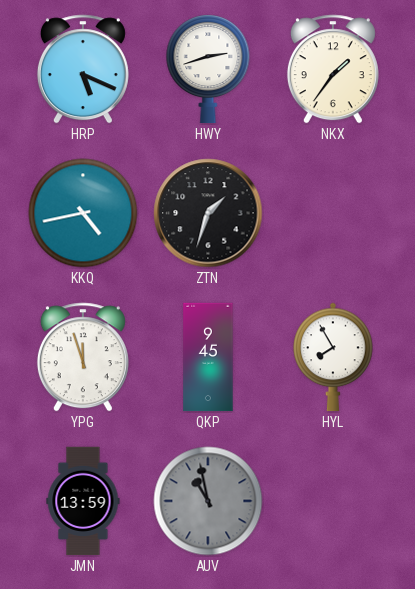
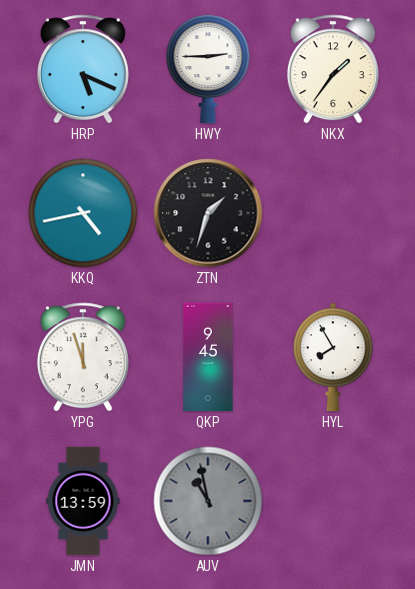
HWY: 2:42 -> 2:45 (208, 70)
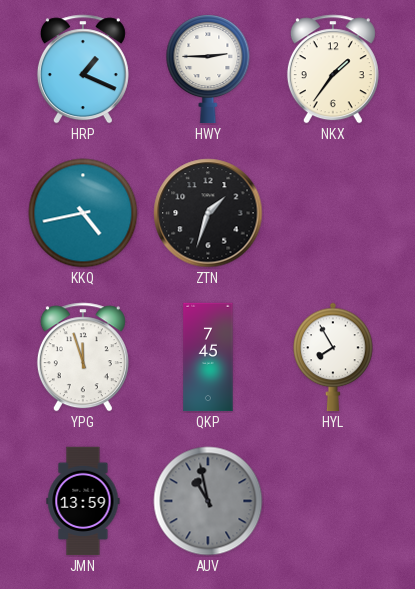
HRP: 5:19 -> 1:19 (83, 69)
QKP: 9:45 -> 7:45 (208, 357)
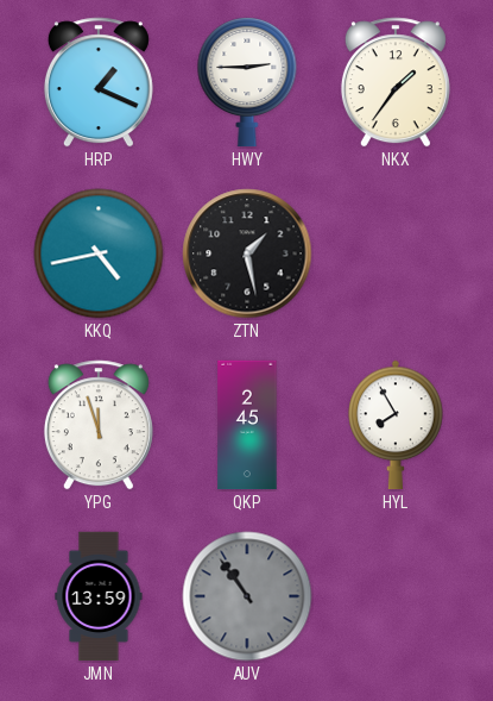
ZTN: 1:33 -> 1:28 (247, 254)
QKP: 7:45 -> 2:45 (247, 425)
AUV: 10:58 -> 10:54 (247, 596)
